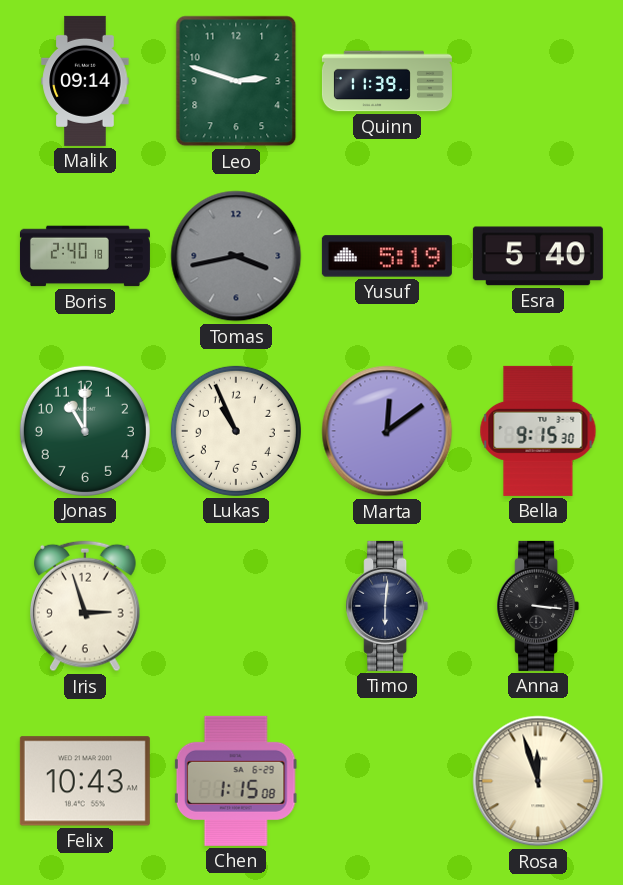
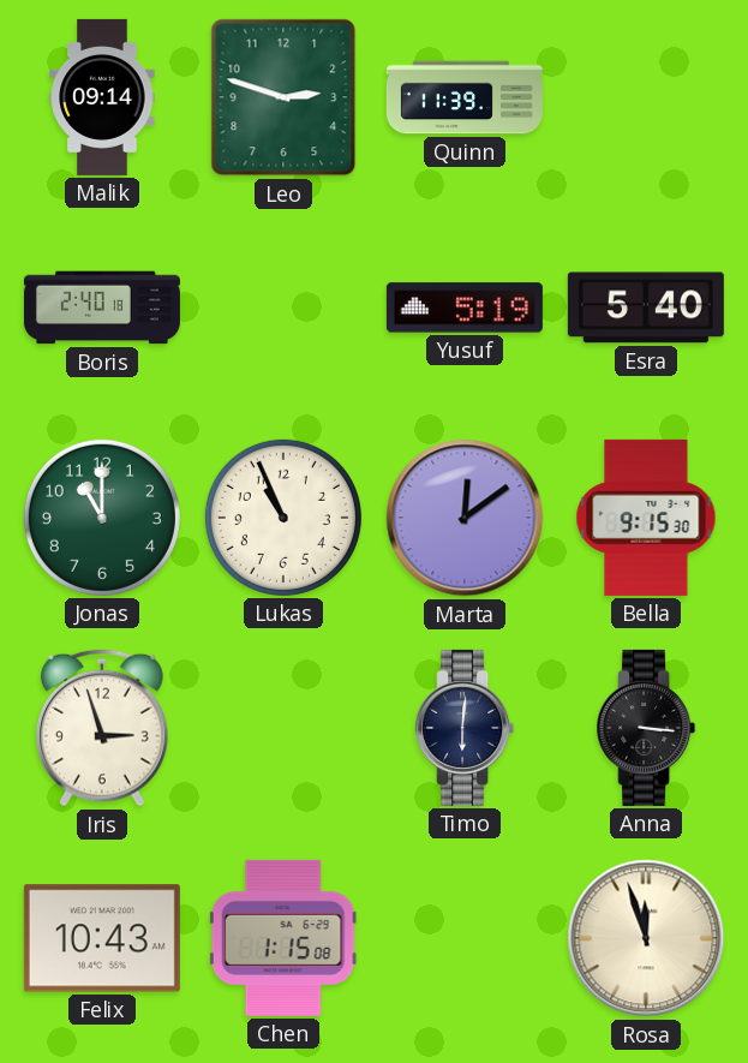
Tomas: 3:43 -> none (236, 256)
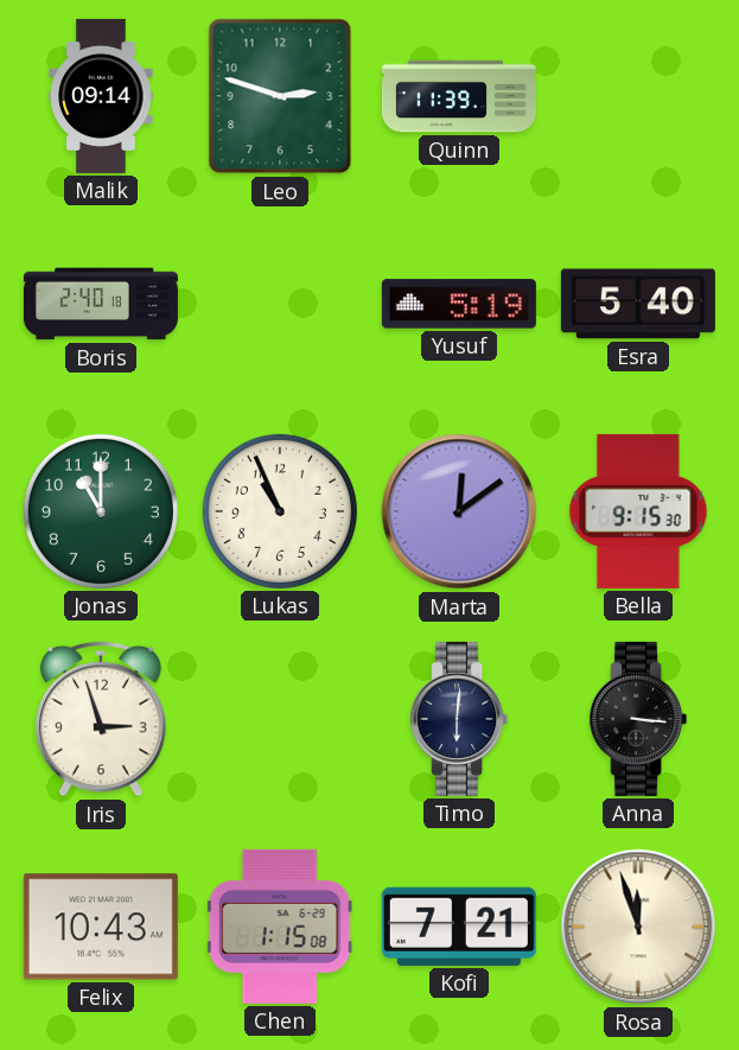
Kofi: none -> 7:21 (459, 927)
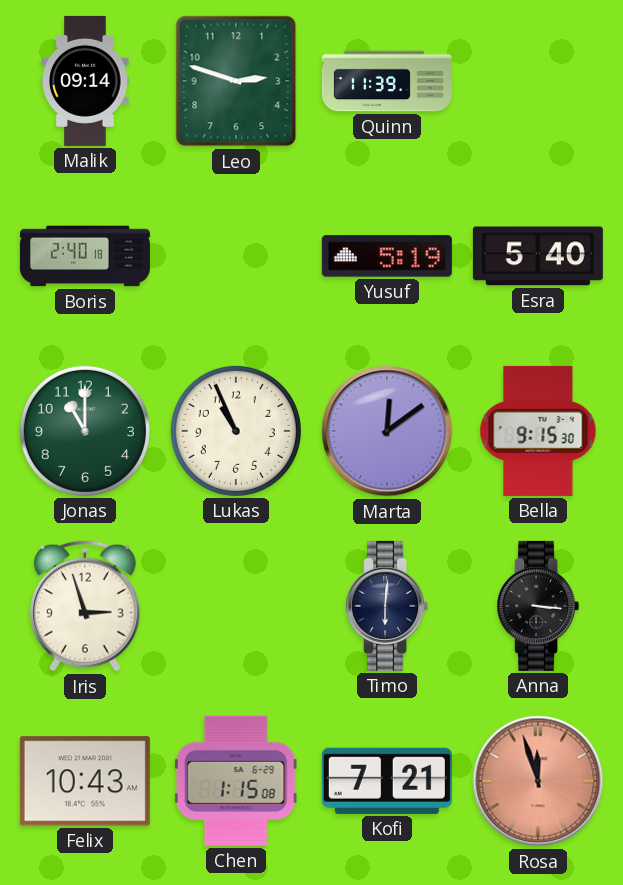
Rosa dial: cream -> salmon (538, 781)
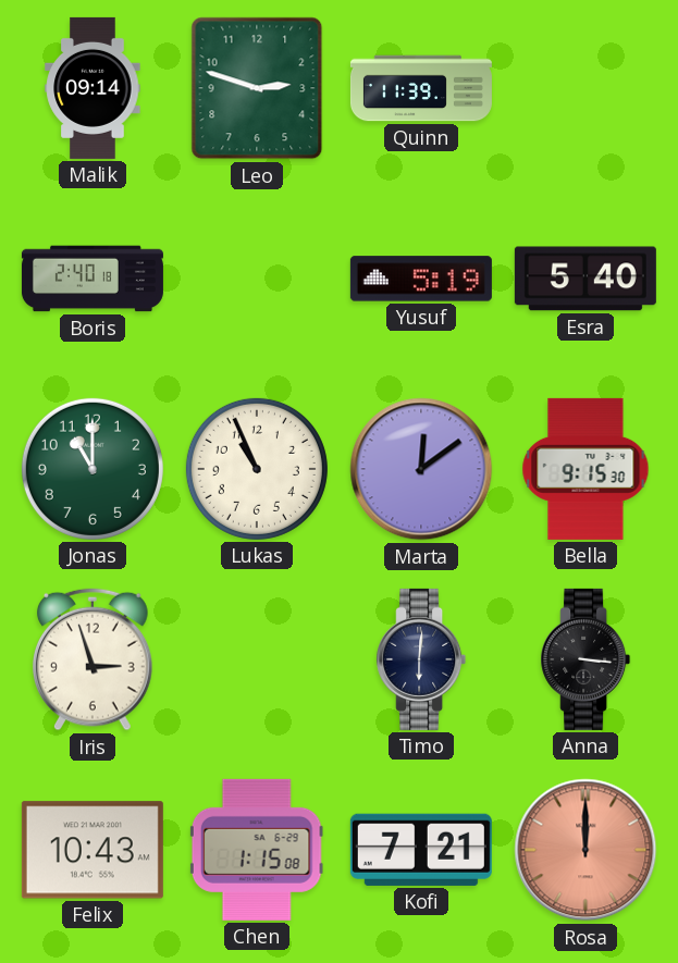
Rosa: 11:57 -> 12:00 (585, 850)
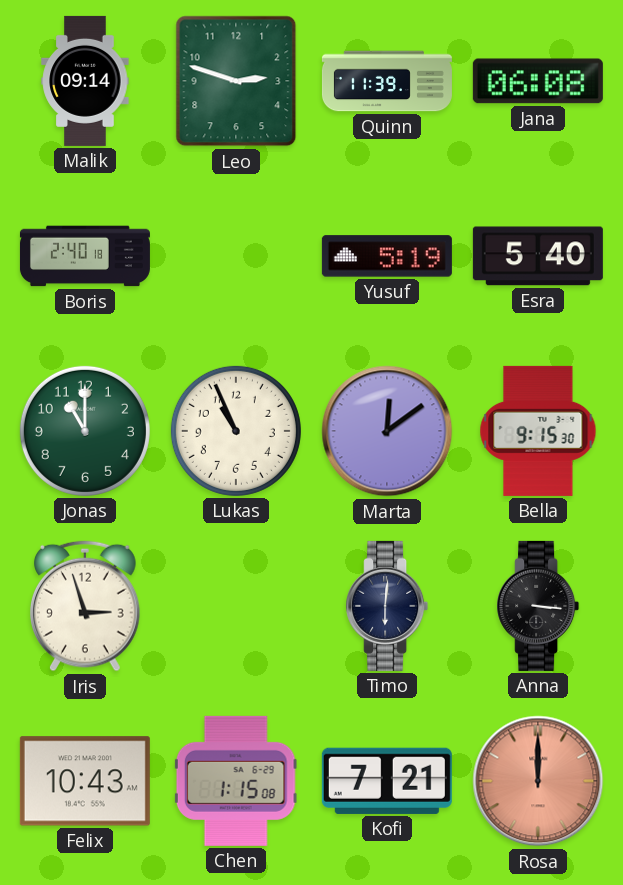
Jana: none -> 06:08 (538, 81)
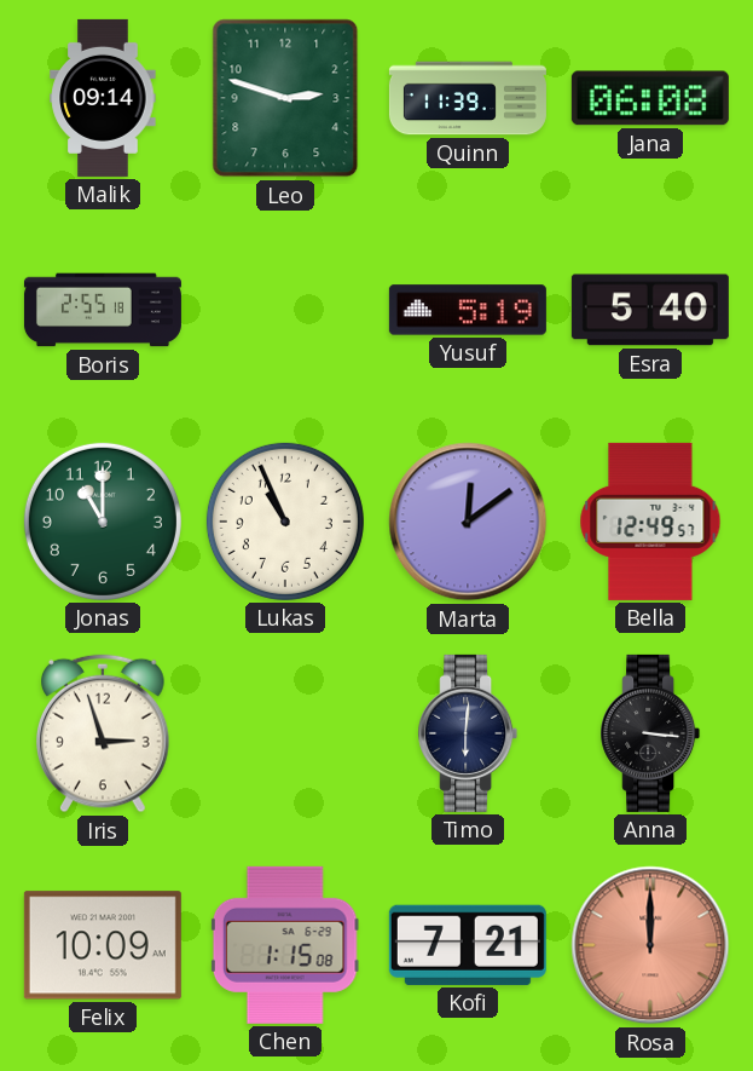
Boris: 2:40 -> 2:55 (103, 310)
Bella: 9:15 -> 12:49 (650, 522)
Felix: 10:43 -> 10:09 (103, 945)
